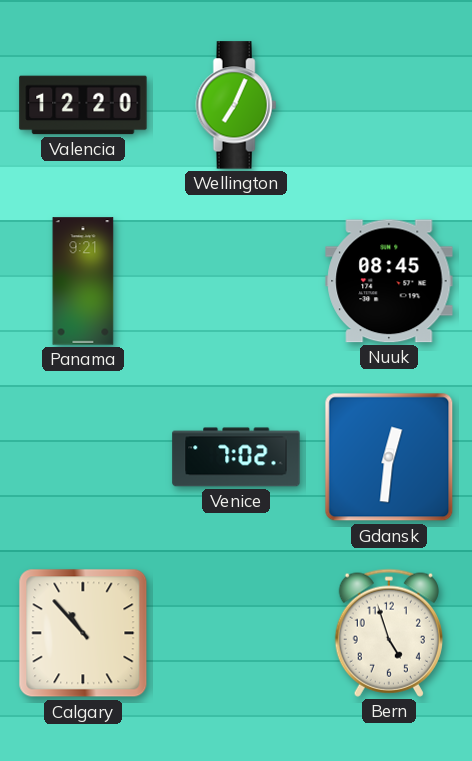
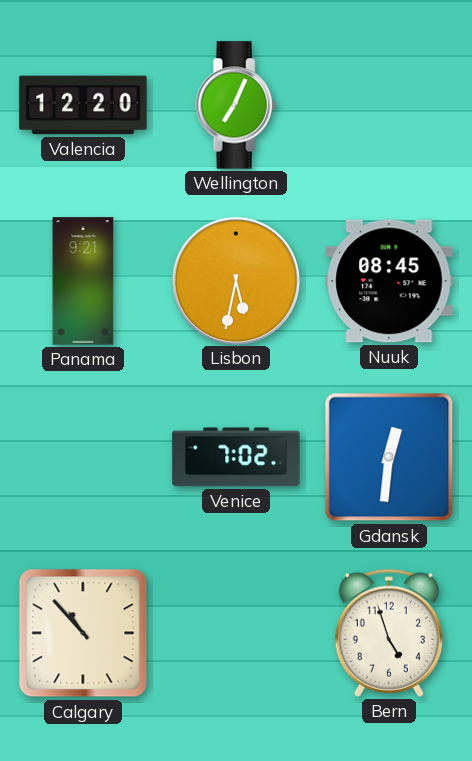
Lisbon: none -> 5:32 (235, 280)
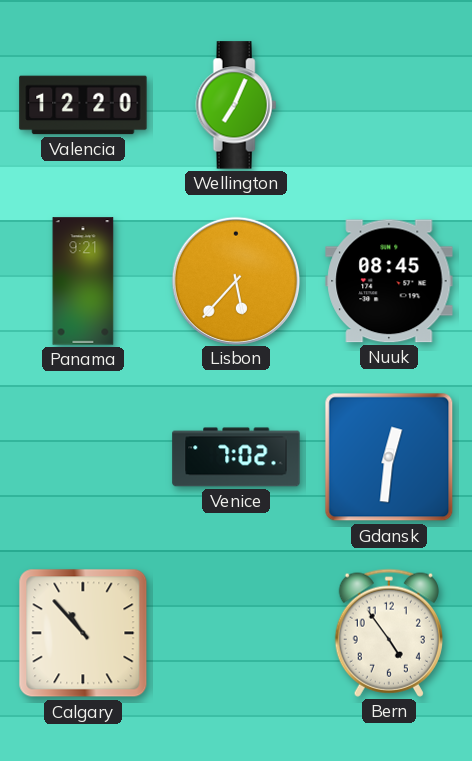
Lisbon: 5:32 -> 5:37 (235, 280)
Bern: 4:57 -> 4:54 (389, 633)
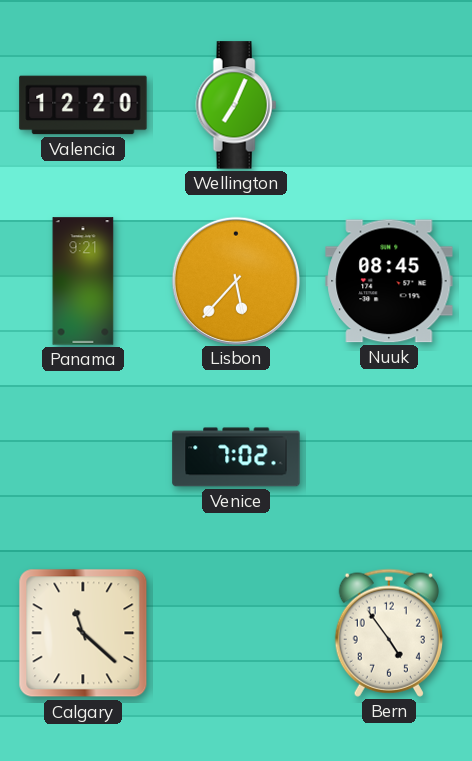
Gdansk: 12:31 -> none (389, 457)
Calgary: 10:53 -> 11:22 (83, 633)
